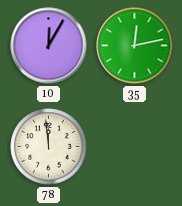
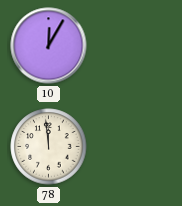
35: 12:13 -> none (135, 46)
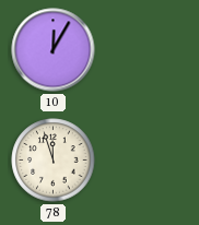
78: 11:59 -> 11:57 (54, 161)
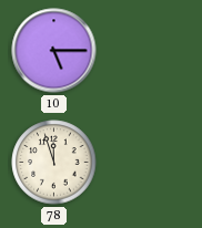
10: 12:05 -> 5:15 (54, 51)
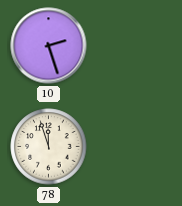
10: 5:15 -> 2:27 (49, 46)
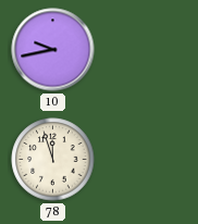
10: 2:27 -> 9:43 (53, 50)
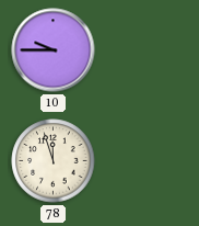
10: 9:43 -> 9:45 (54, 50)
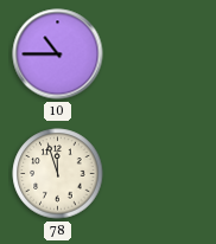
10: 9:45 -> 10:45 (58, 54)
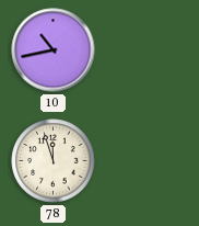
10: 10:45 -> 10:43 (54, 50)
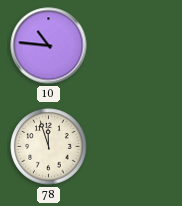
10: 10:43 -> 10:46 (49, 46)
